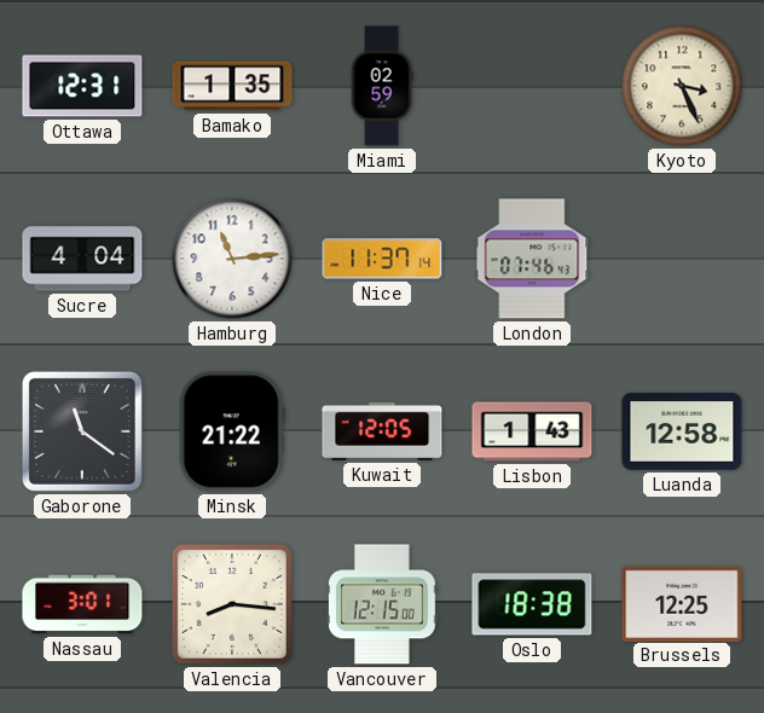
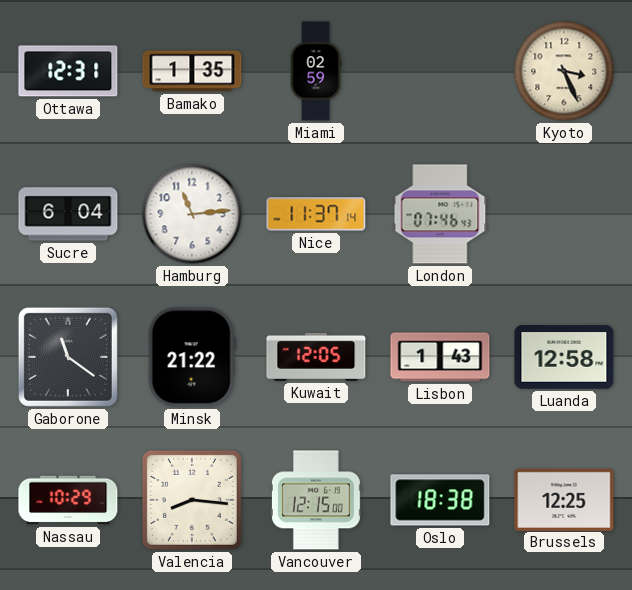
Sucre: 4:04 -> 6:04 (68, 214)
Nassau: 3:01 -> 10:29 (68, 500)
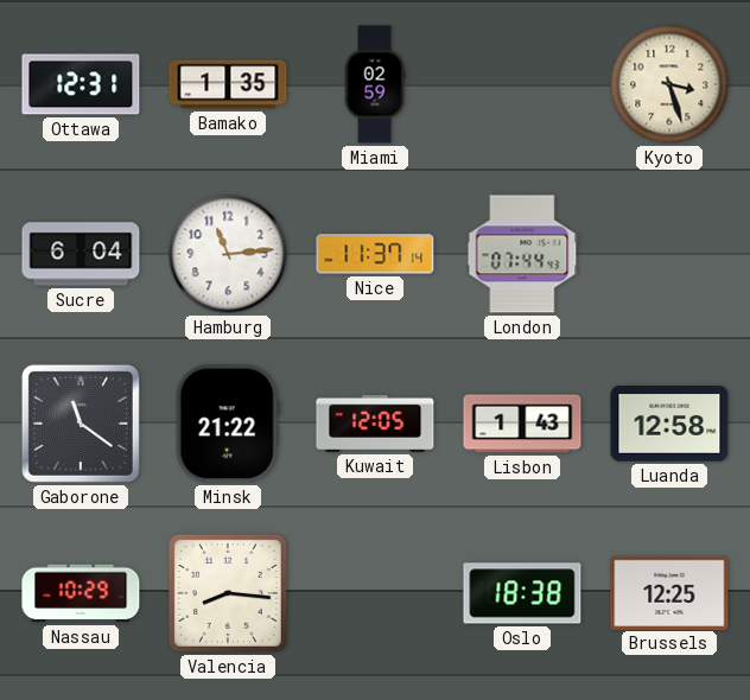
Kyoto: 3:26 -> 3:27 (669, 84)
London: 07:46 -> 07:44 (522, 254)
Vancouver: 12:15 -> none (317, 500)
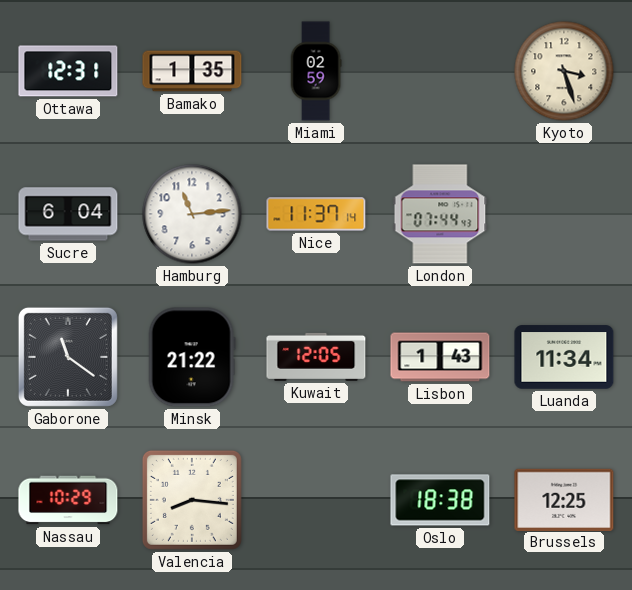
Luanda: 12:58 -> 11:34 (564, 357)
